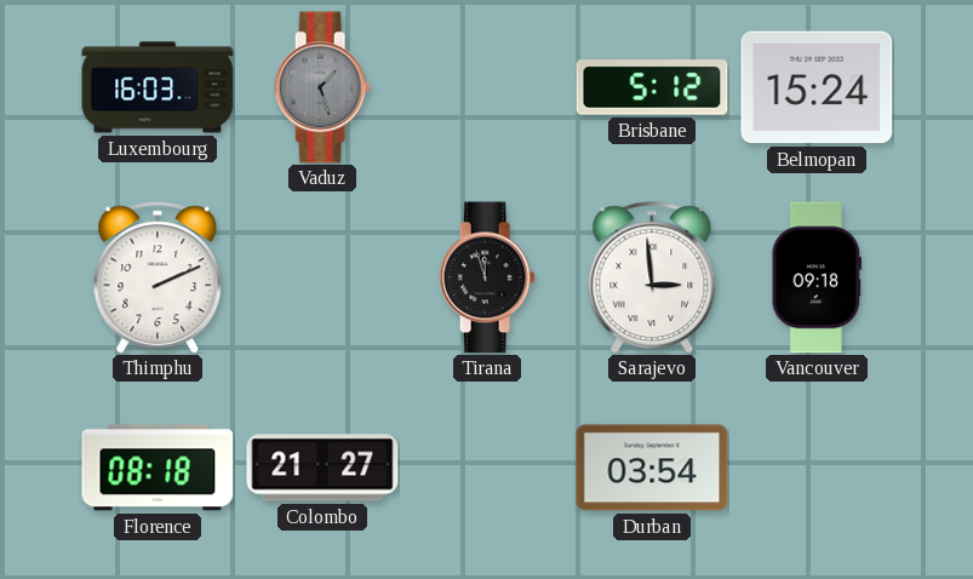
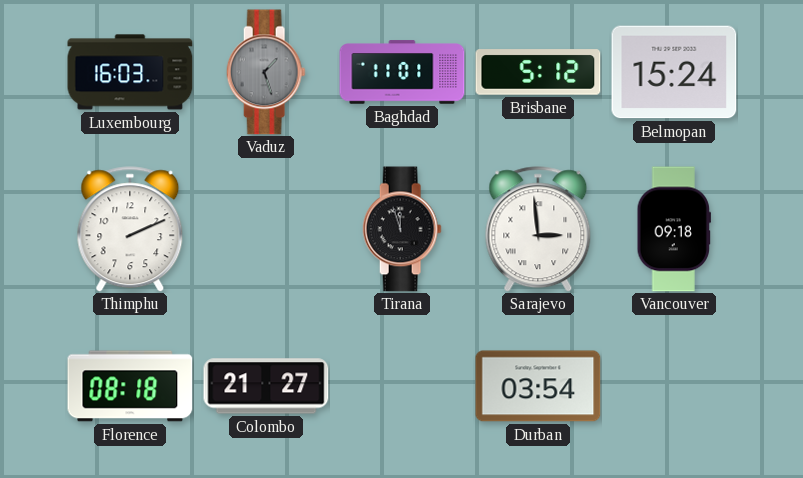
Baghdad: none -> 11:01 (402, 72)
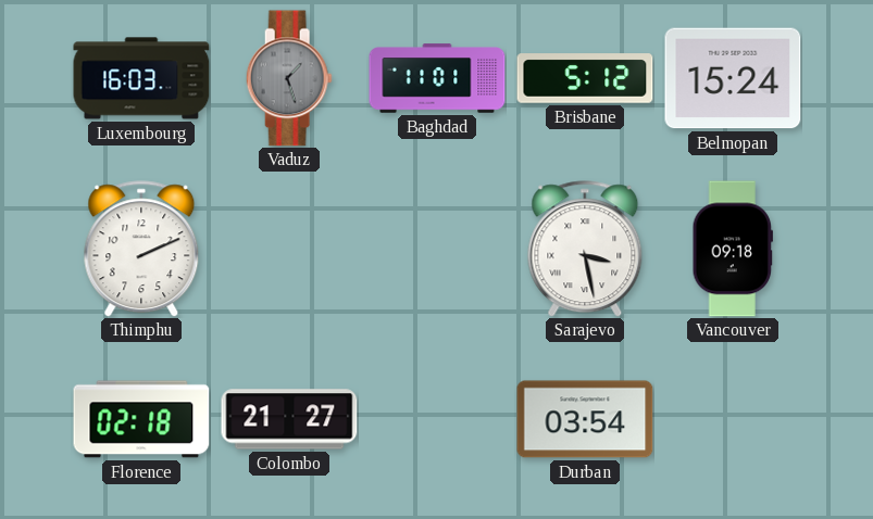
Tirana: 11:57 -> none (402, 229)
Sarajevo: 2:59 -> 3:28 (585, 249)
Florence: 08:18 -> 02:18 (141, 419)
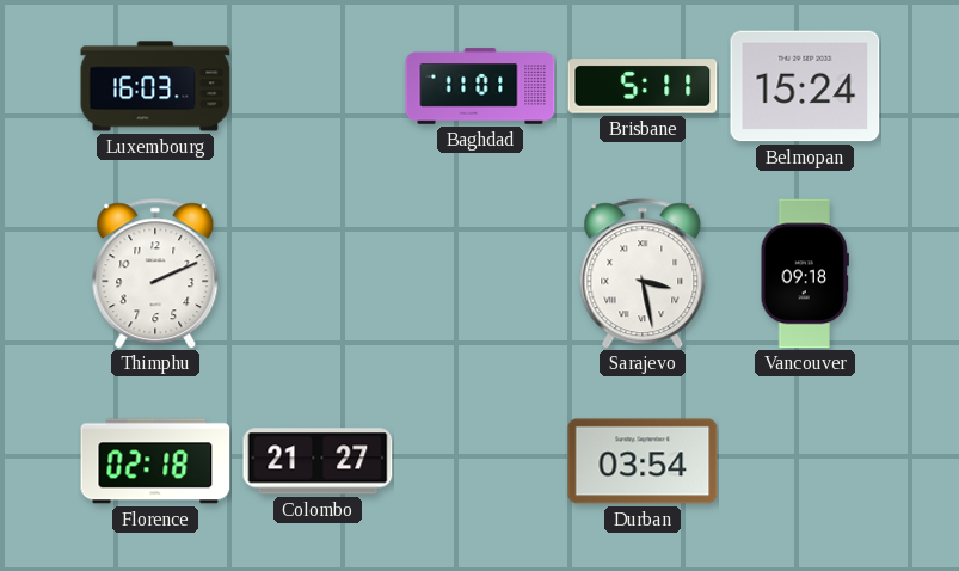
Vaduz: 1:27 -> none (289, 78)
Brisbane: 5:12 -> 5:11 (643, 86)
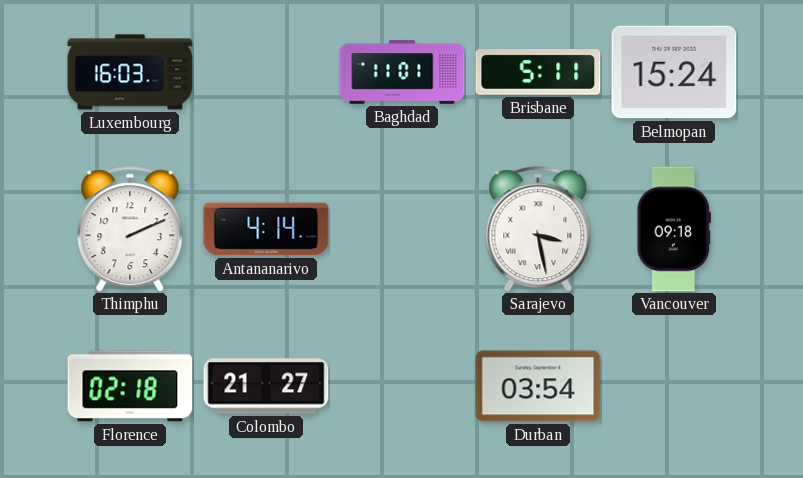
Antananarivo: none -> 4:14 (266, 229)
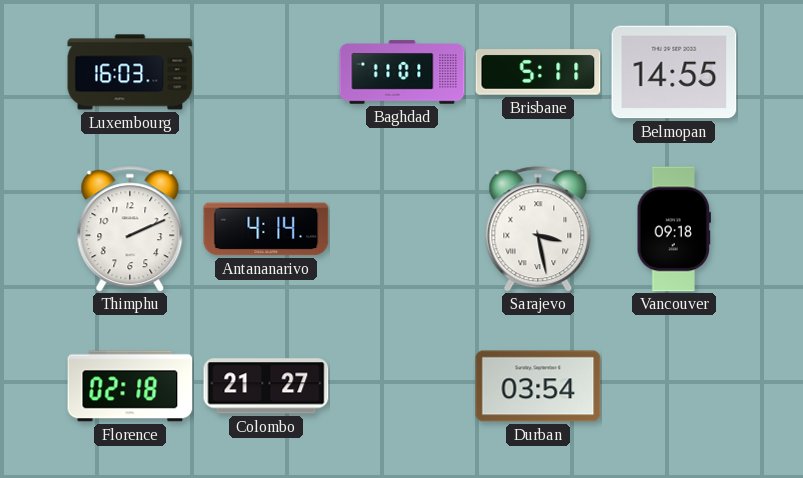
Belmopan: 15:24 -> 14:55 (674, 72)
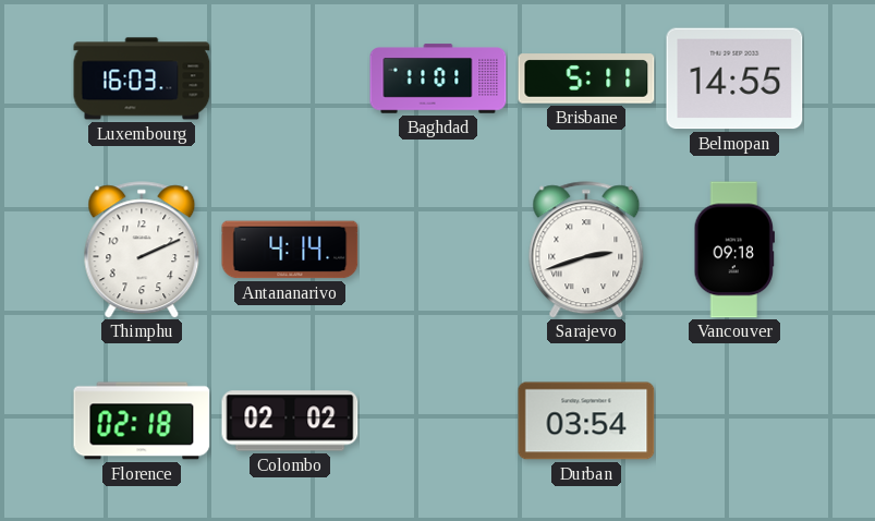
Sarajevo: 3:28 -> 2:42 (586, 250)
Colombo: 21:27 -> 02:02 (290, 421)
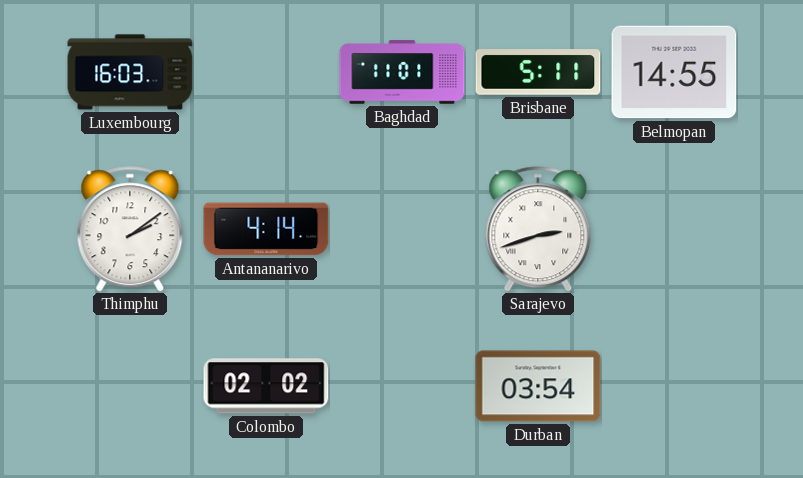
Thimphu: 2:11 -> 2:09 (130, 229)
Vancouver: 09:18 -> none (734, 250)
Florence: 02:18 -> none (142, 421)
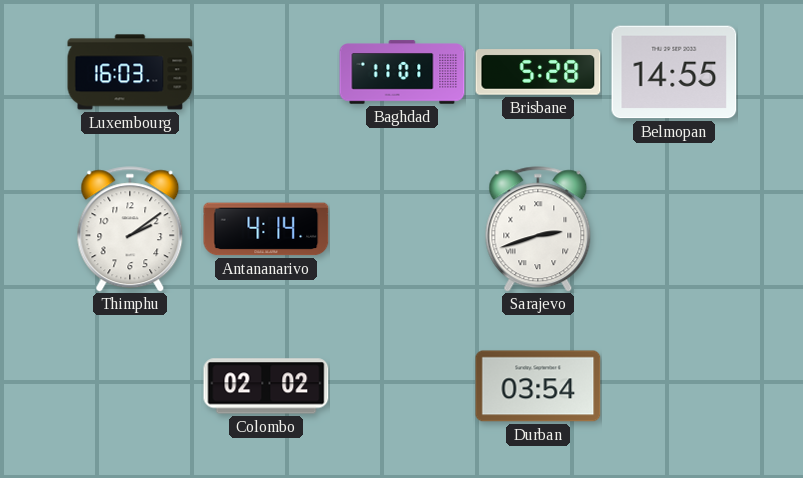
Brisbane: 5:11 -> 5:28 (538, 72)
